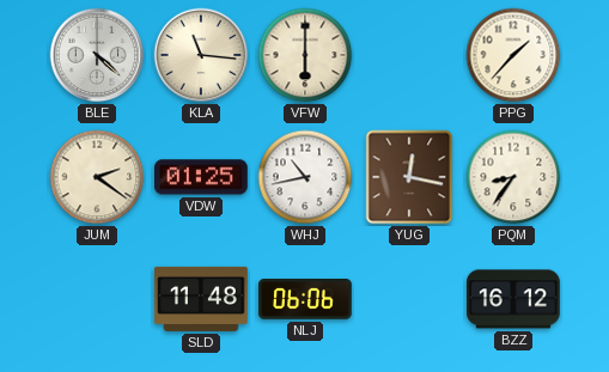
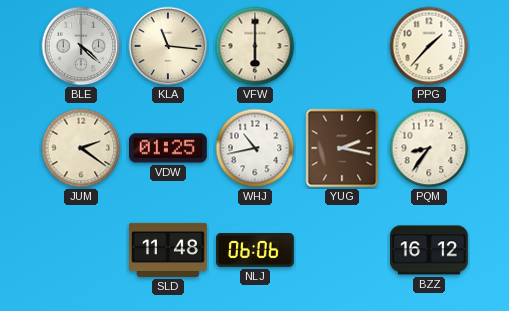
YUG: 12:17 -> 2:17 (342, 148)
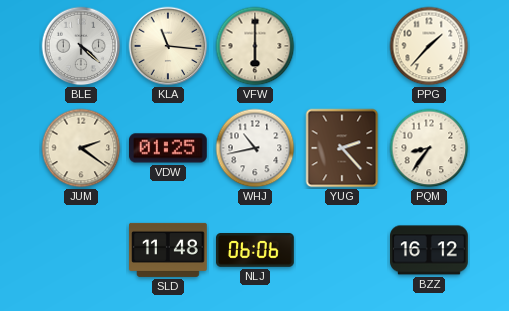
YUG: 2:17 -> 2:23 (342, 148)
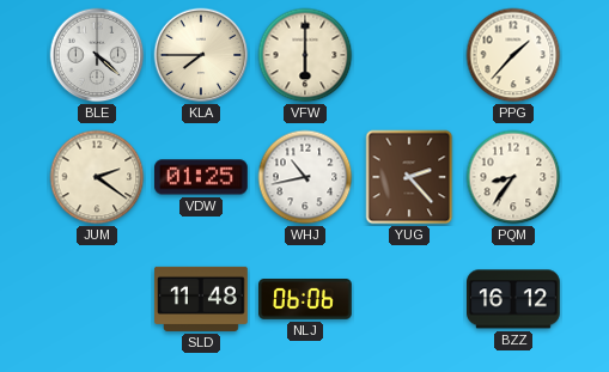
KLA: 11:16 -> 7:45 (201, 55)
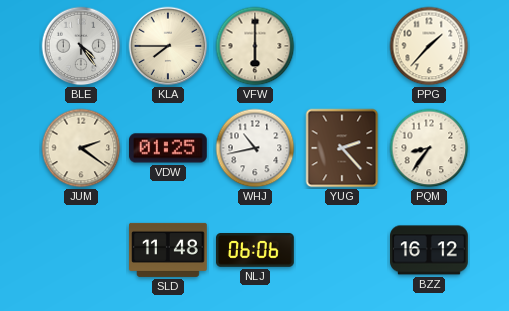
BLE: 4:22 -> 4:24 (81, 46)
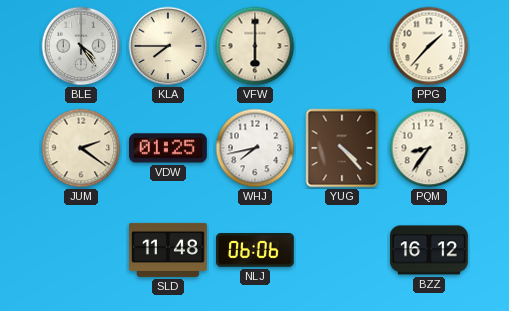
WHJ: 10:43 -> 7:43 (255, 148)
YUG: 2:23 -> 4:23 (342, 148)
